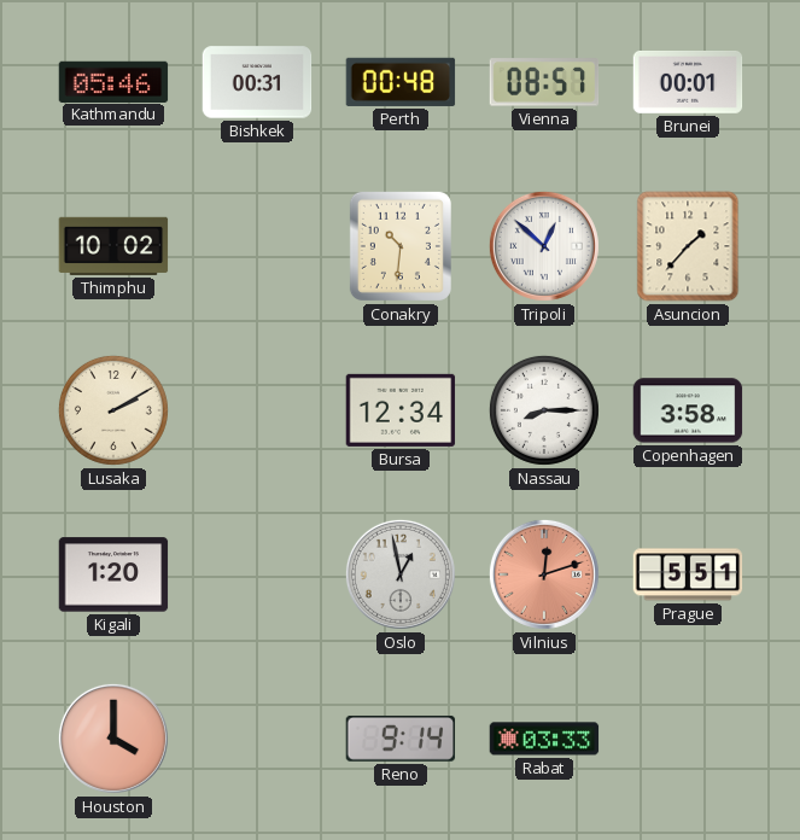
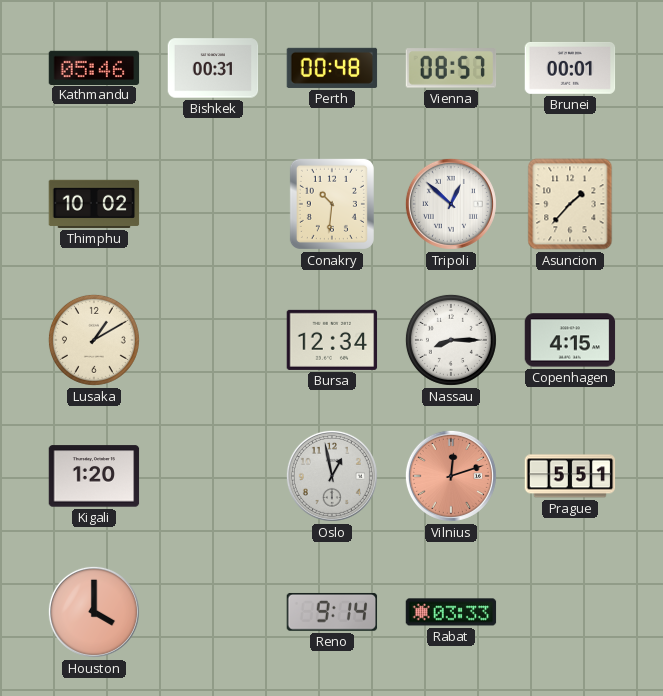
Lusaka: 2:10 -> 1:10 (94, 340)
Copenhagen: 3:58 -> 4:15 (570, 340)
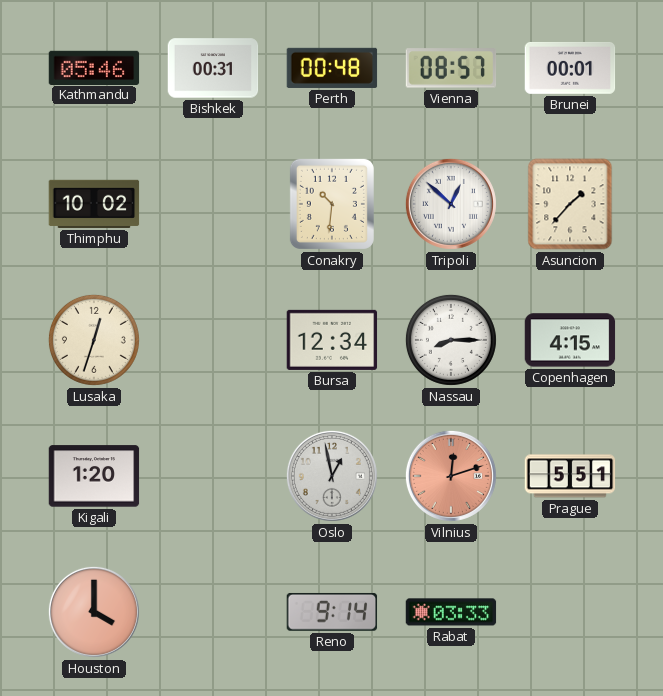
Lusaka: 1:10 -> 12:33 (94, 340)
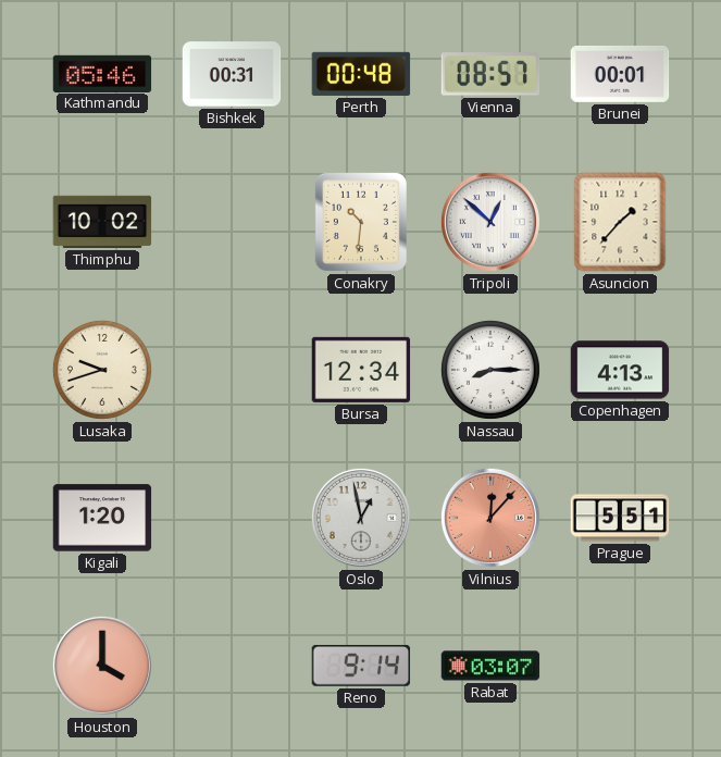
Lusaka: 12:33 -> 9:42 (102, 370)
Copenhagen: 4:15 -> 4:13 (620, 370)
Vilnius: 12:12 -> 12:07 (490, 518)
Rabat: 03:33 -> 03:07 (490, 666)
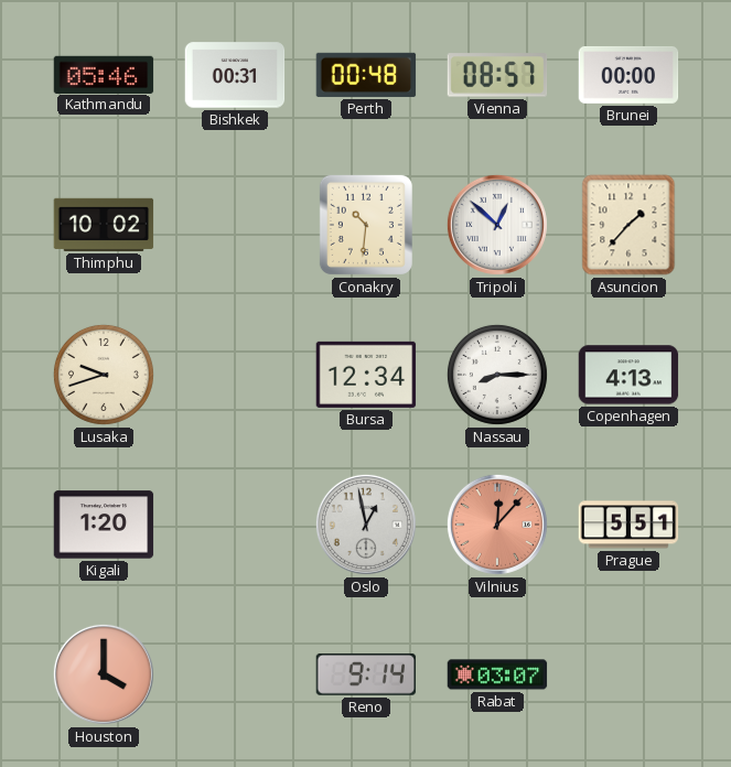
Brunei: 00:01 -> 00:00 (628, 75)
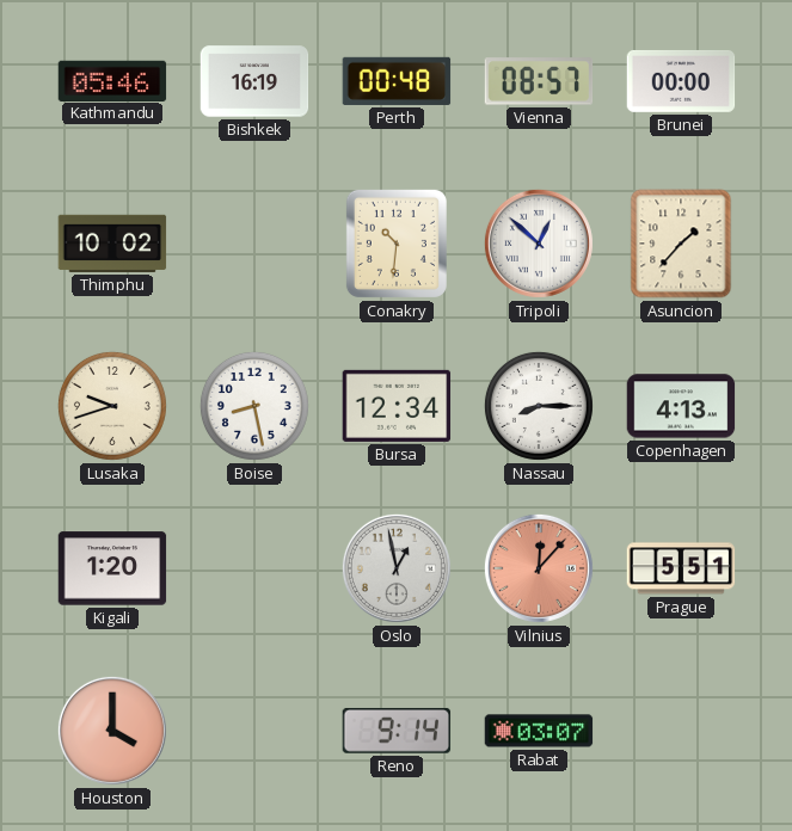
Bishkek: 00:31 -> 16:19 (254, 81)
Boise: none -> 8:28 (254, 406)
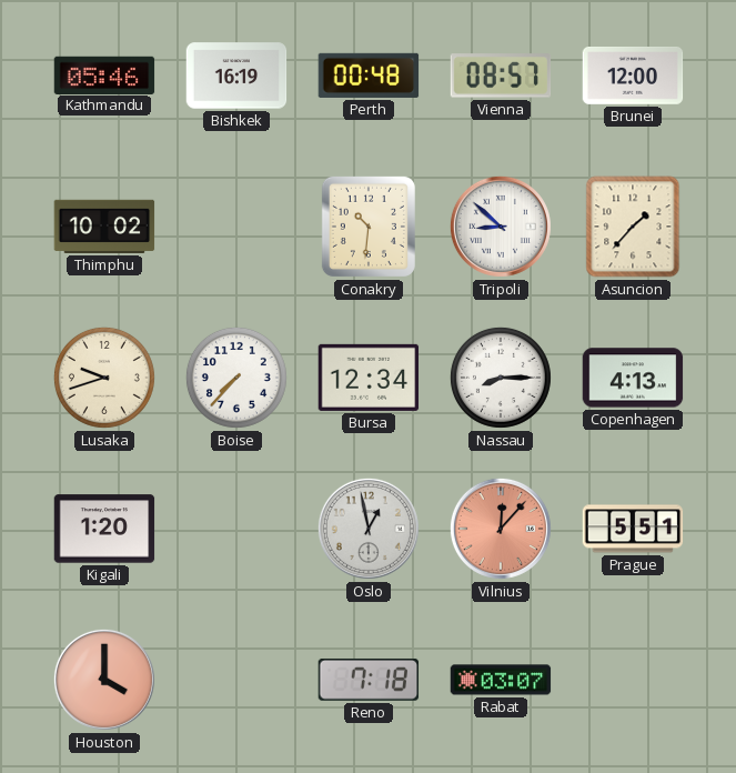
Brunei: 00:00 -> 12:00 (633, 76)
Tripoli: 12:52 -> 8:52 (501, 227)
Boise: 8:28 -> 7:37 (236, 378)
Reno: 9:14 -> 7:18 (369, 680)
